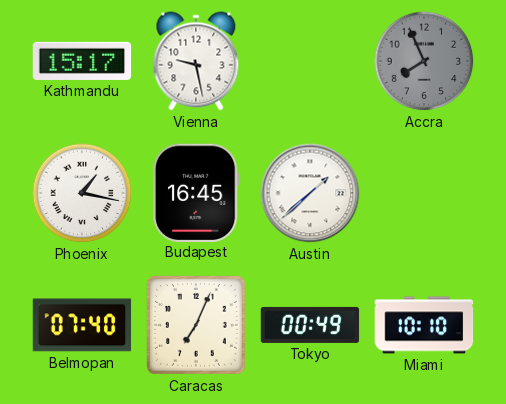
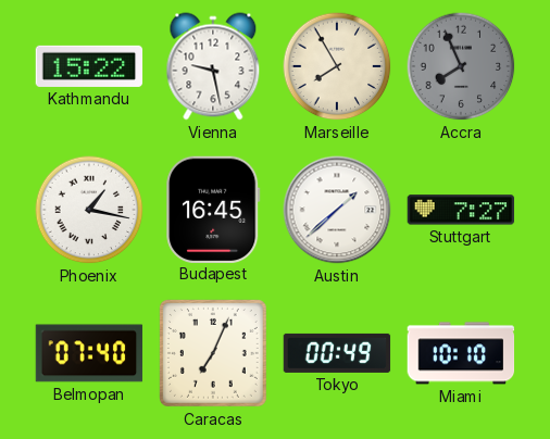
Kathmandu: 15:17 -> 15:22 (89, 66)
Marseille: none -> 7:55 (337, 66)
Stuttgart: none -> 7:27 (461, 210)
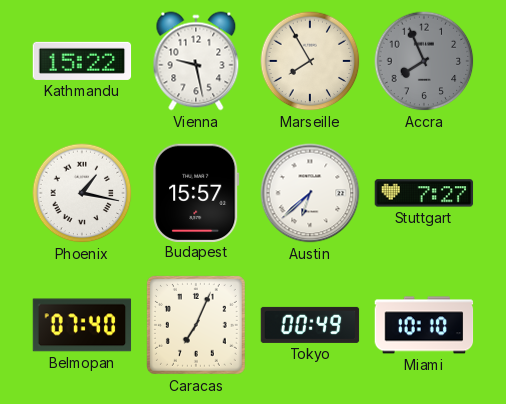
Budapest: 16:45 -> 15:57 (196, 192)
Austin: 1:38 -> 6:38 (310, 193)
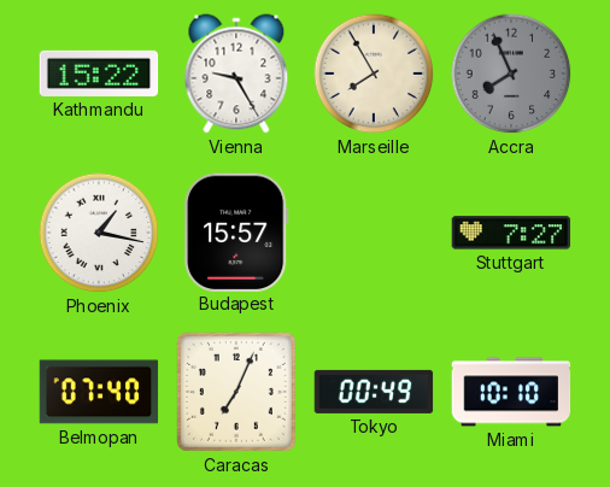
Vienna: 9:28 -> 9:25 (236, 74)
Austin: 6:38 -> none (310, 193)
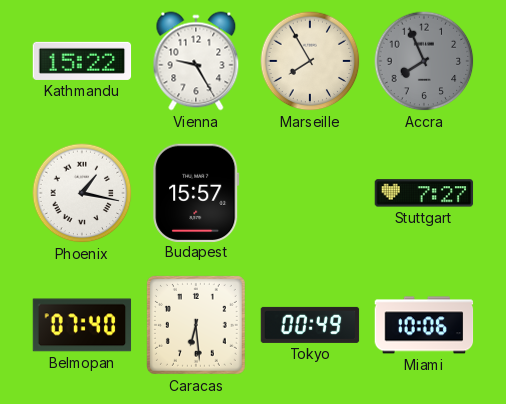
Caracas: 7:04 -> 6:29 (196, 325)
Miami: 10:10 -> 10:06 (424, 325)
